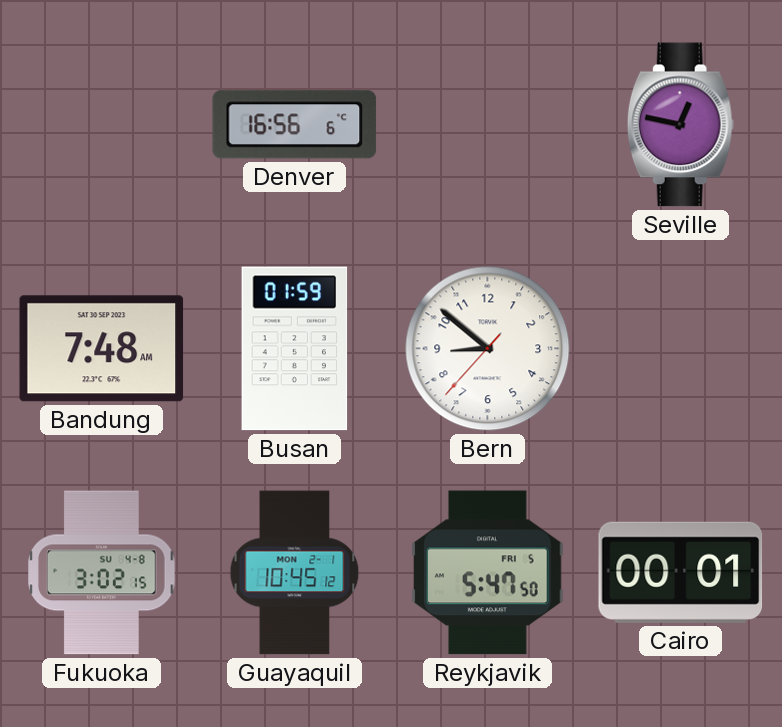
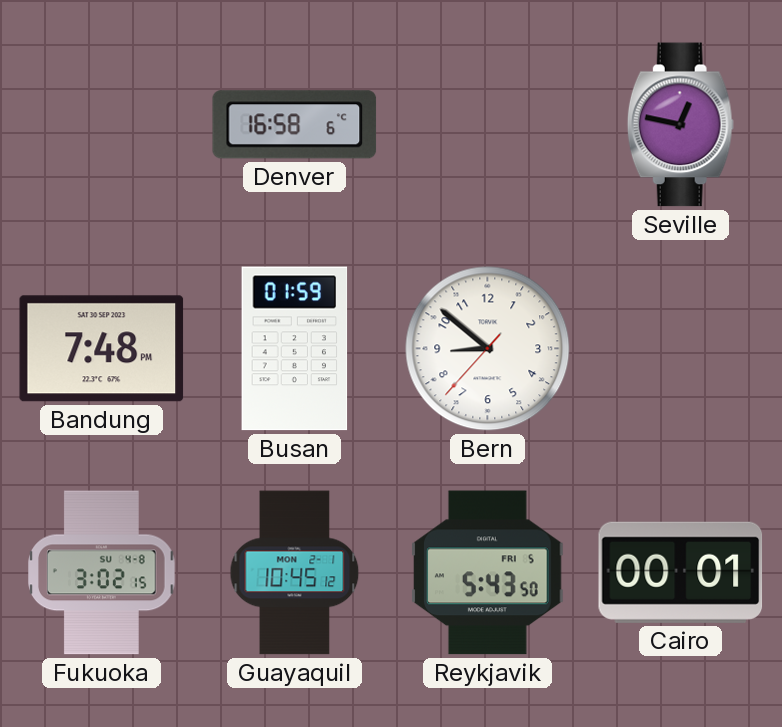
Denver: 16:56 -> 16:58 (295, 125)
Bandung: 7:48 AM -> 7:48 PM (102, 349)
Reykjavik: 5:47 -> 5:43 (488, 573)
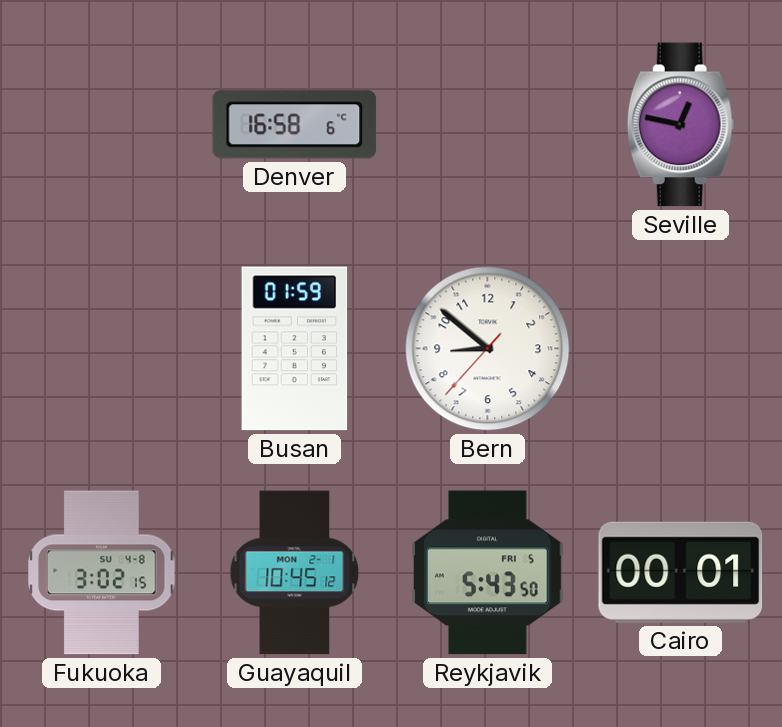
Bandung: 7:48 -> none (102, 349)
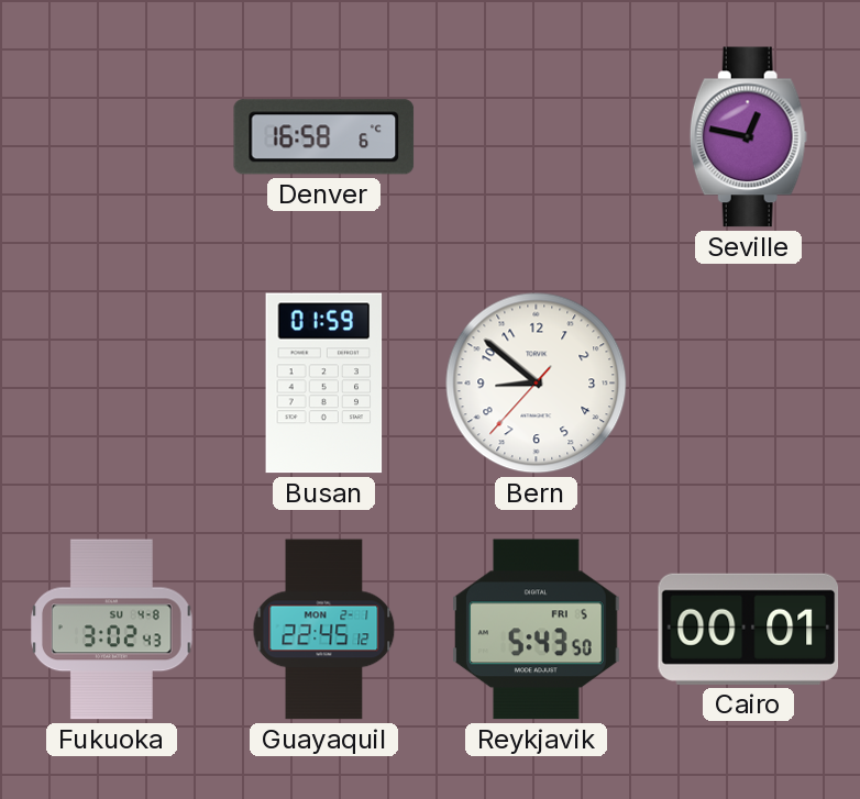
Fukuoka: 3:02:15 -> 3:02:43 (112, 630)
Guayaquil: 10:45 -> 22:45 (324, 630)
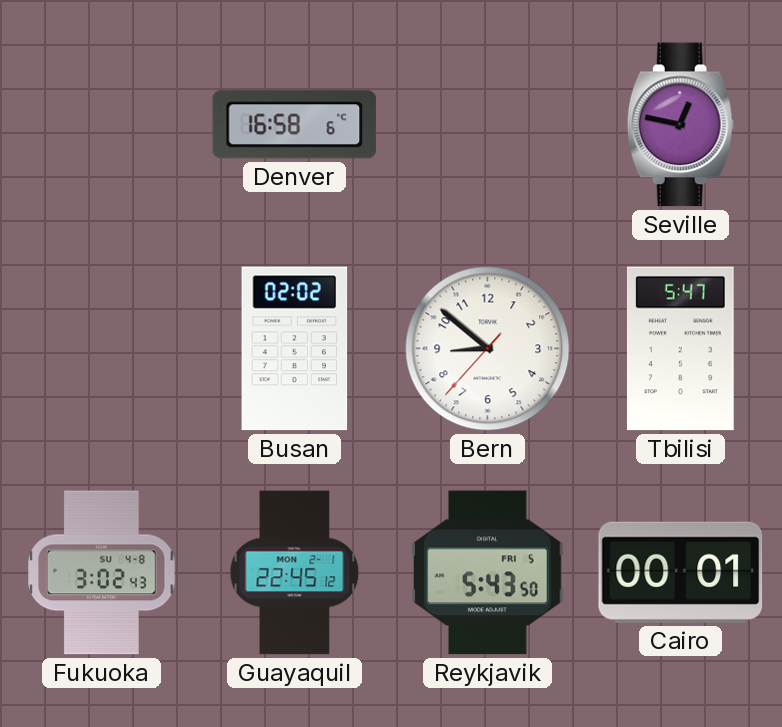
Busan: 01:59 -> 02:02 (295, 349)
Tbilisi: none -> 5:47 (680, 349)
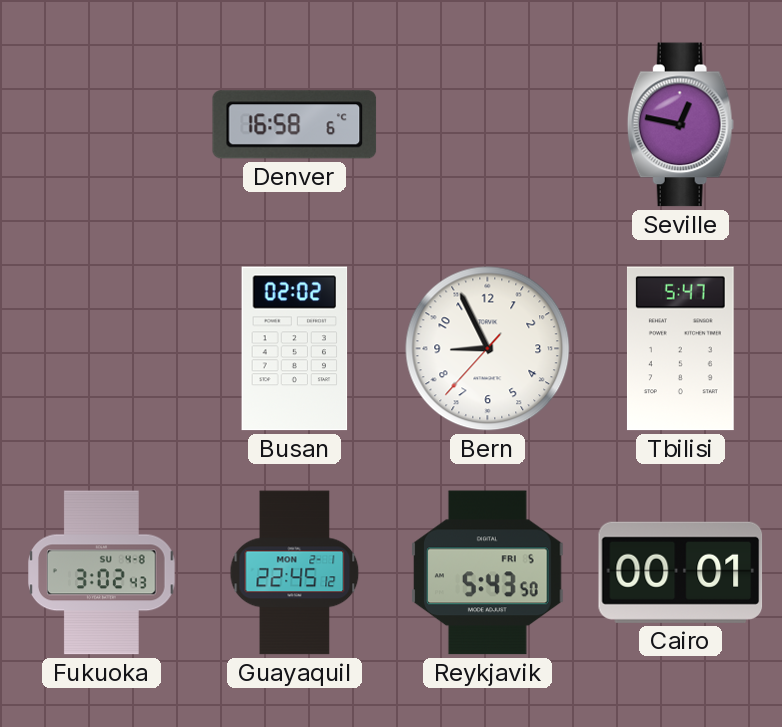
Bern: 8:51 -> 8:55 (488, 349)
